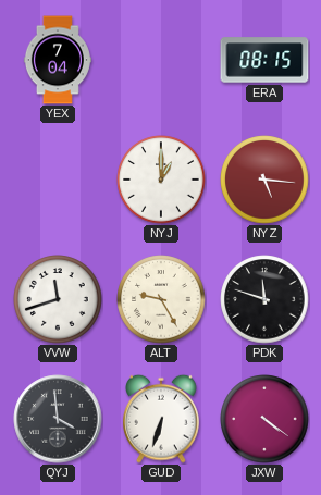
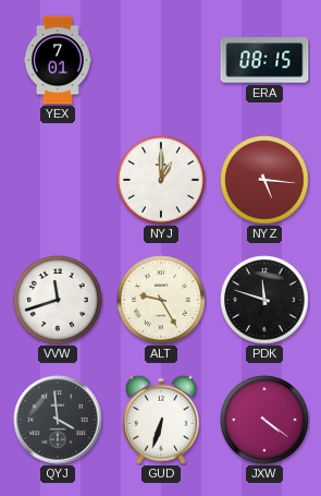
YEX: 7:04 -> 7:01 (58, 60)
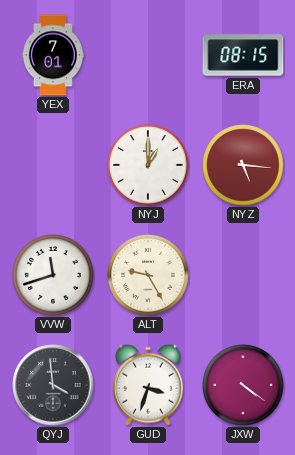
PDK: 11:48 -> none (264, 300)
GUD: 6:33 -> 3:33 (149, 385)
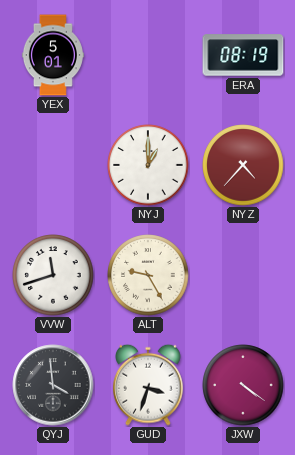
YEX: 7:01 -> 5:01 (53, 55)
ERA: 08:15 -> 08:19 (243, 55)
NYZ: 5:16 -> 4:37 (243, 165)
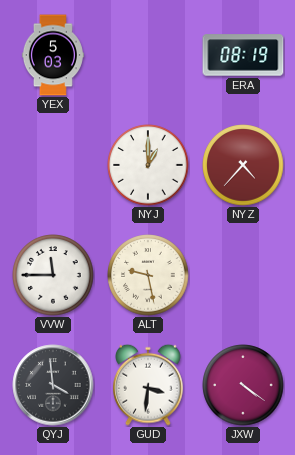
YEX: 5:01 -> 5:03 (53, 55)
VVW: 11:42 -> 11:45 (53, 275)
ALT: 9:25 -> 9:28 (148, 275)
GUD: 3:33 -> 3:31 (149, 385)
